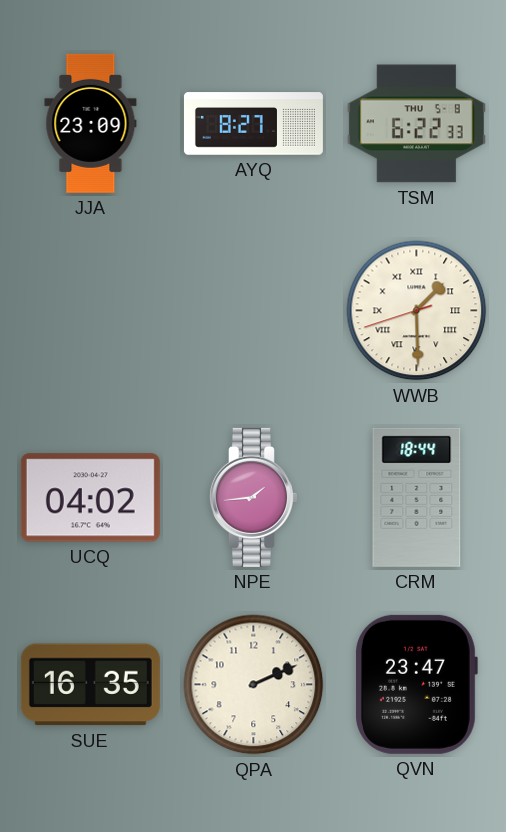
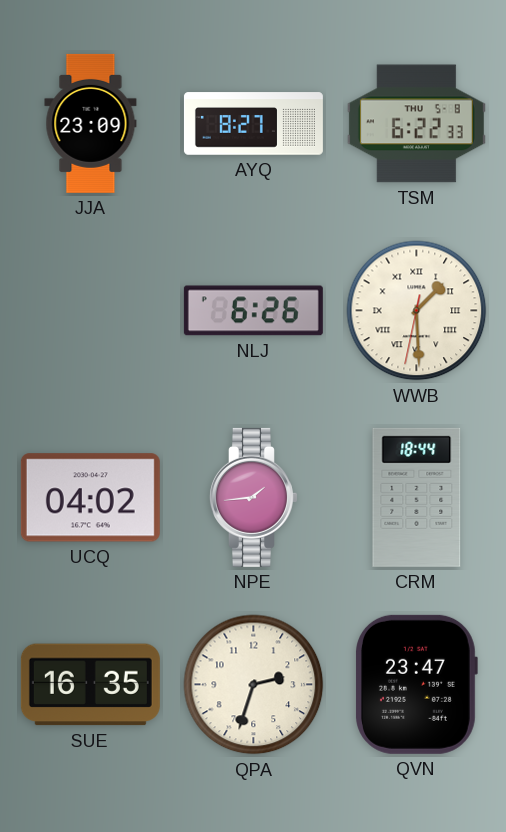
NLJ: none -> 6:26 (253, 311)
WWB: 1:29:42 -> 1:29:32 (417, 311)
QPA: 2:11 -> 2:33 (254, 685)
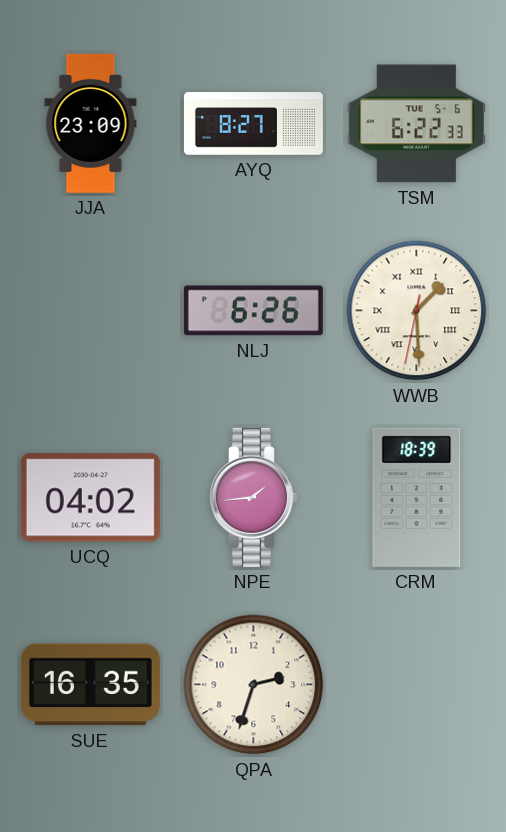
TSM date: THU 5-8 -> TUE 5-6 (416, 124)
CRM: 18:44 -> 18:39 (417, 497)
QVN: 23:47 -> none (417, 684)
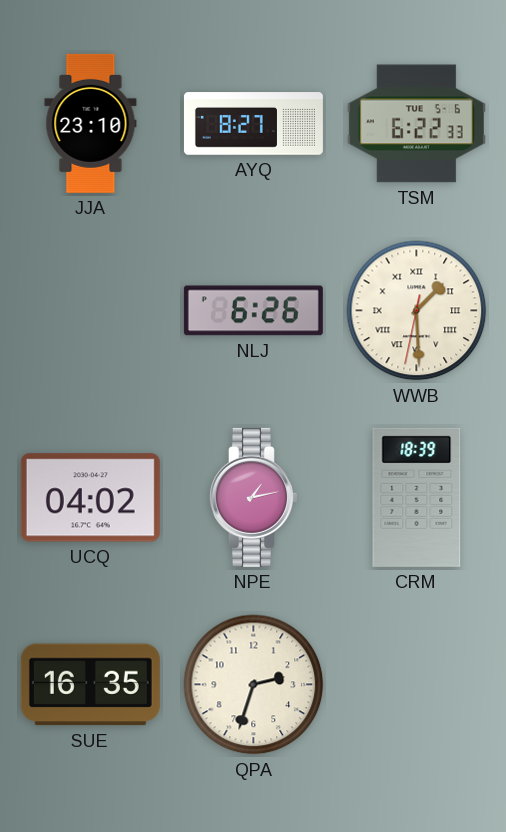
JJA: 23:09 -> 23:10 (91, 123)
NPE: 1:44 -> 1:13 (253, 497)
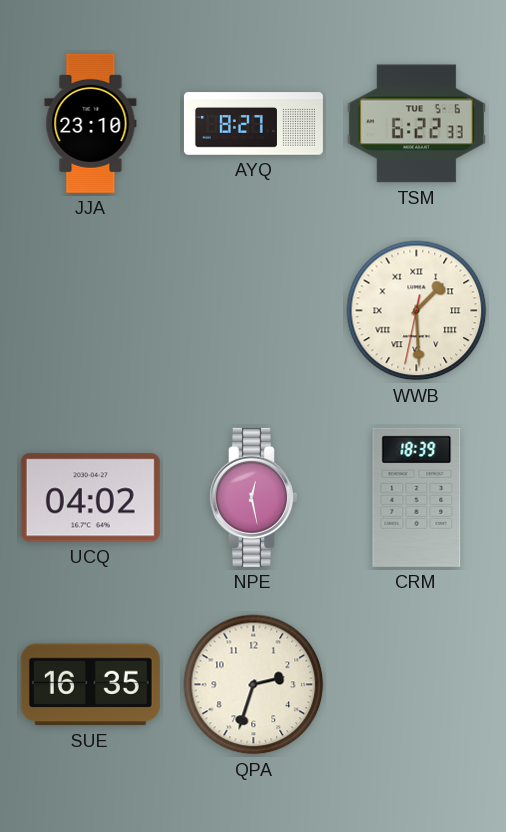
NLJ: 6:26 -> none (253, 311)
NPE: 1:13 -> 12:28 (253, 497)
